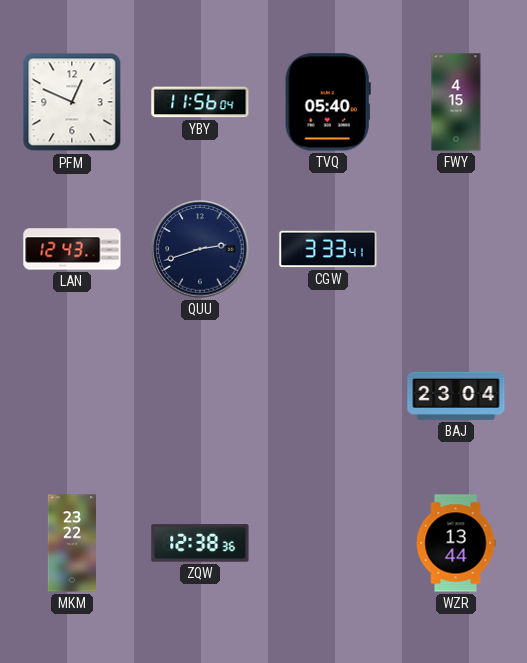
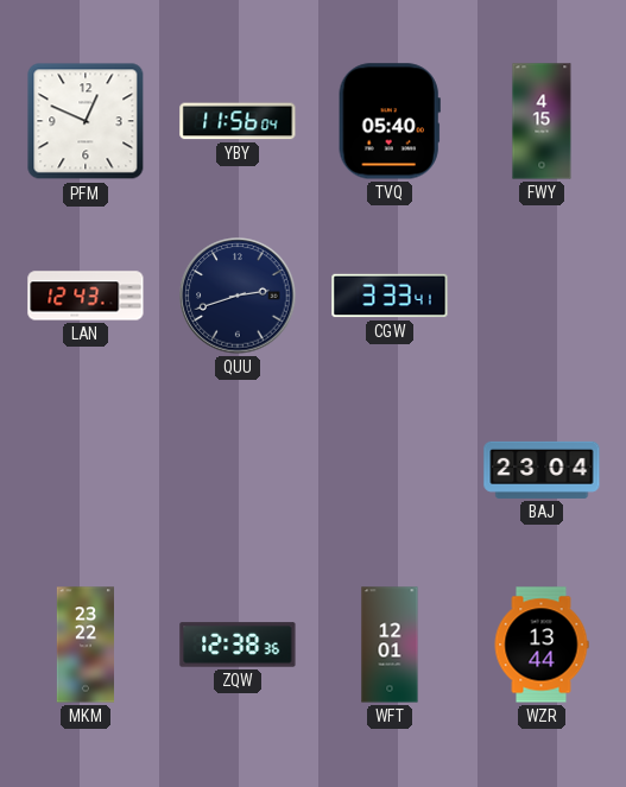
WFT: none -> 12:01 (390, 645)
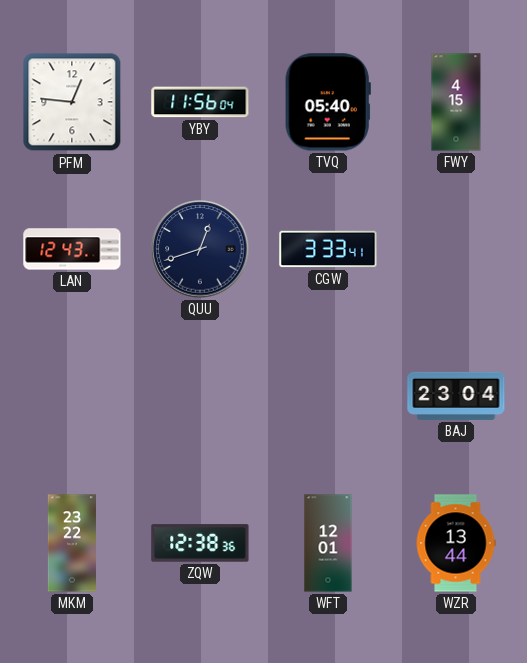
PFM: 12:49 -> 12:46 (72, 102)
QUU: 2:42 -> 12:42 (200, 249)
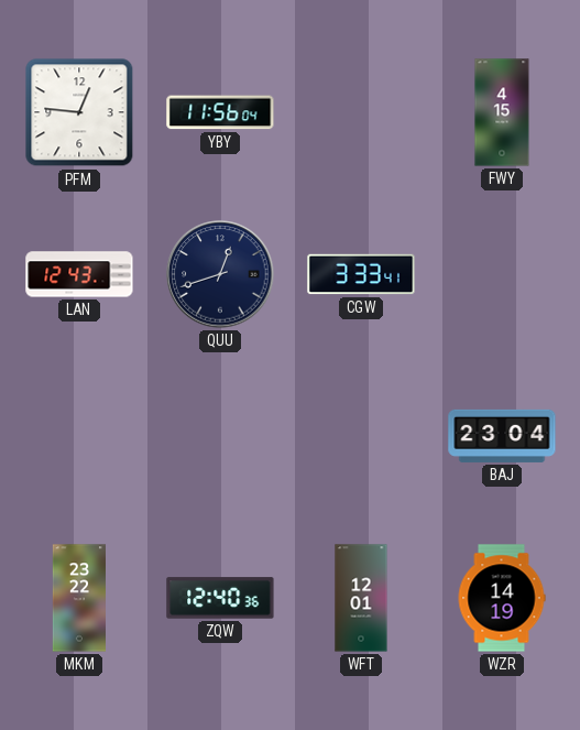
TVQ: 05:40 -> none (328, 102)
ZQW: 12:38 -> 12:40 (220, 598)
WZR: 13:44 -> 14:19 (502, 598)
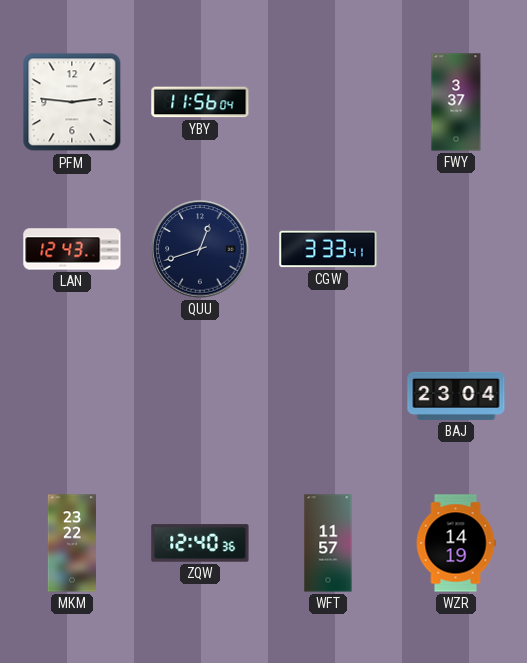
PFM: 12:46 -> 2:46 (72, 102)
FWY: 4:15 -> 3:37 (456, 102)
WFT: 12:01 -> 11:57 (328, 543)
